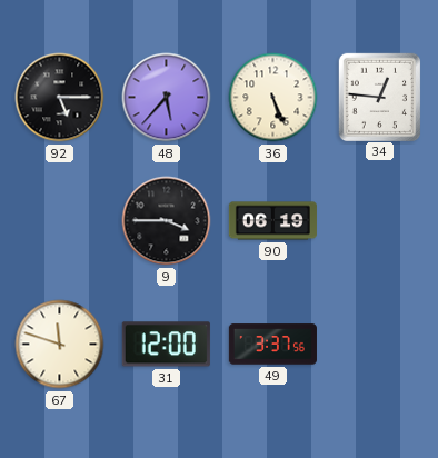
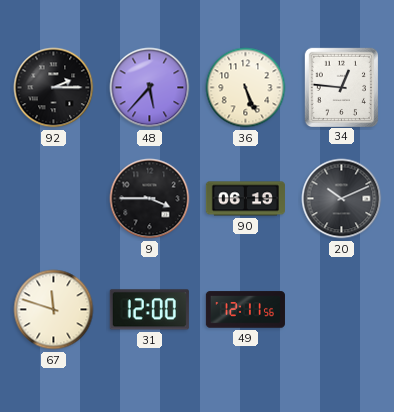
92: 5:15 -> 2:15 (54, 88)
20: none -> 10:11 (342, 199)
49: 3:37 -> 12:11 (245, 310)
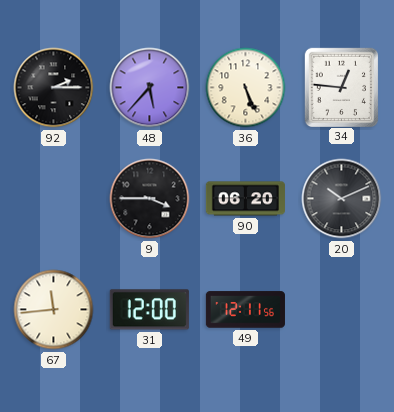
90: 06:19 -> 06:20 (245, 199)
67: 11:48 -> 11:44 (54, 310)
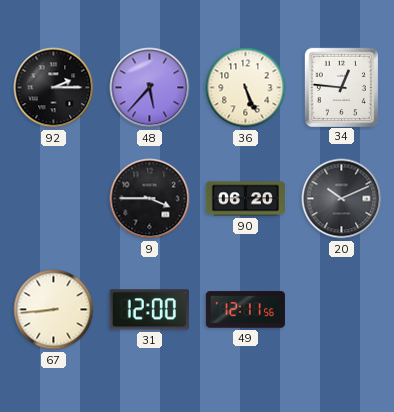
67: 11:44 -> 8:44 (54, 310)
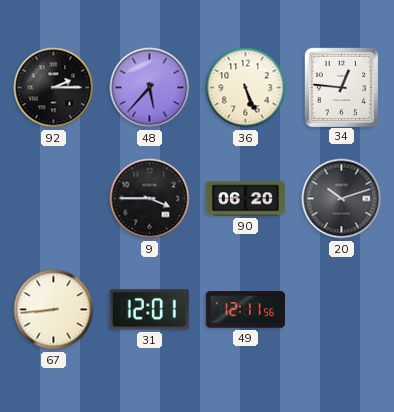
20: 10:11 -> 10:12 (342, 199)
31: 12:00 -> 12:01 (149, 310)
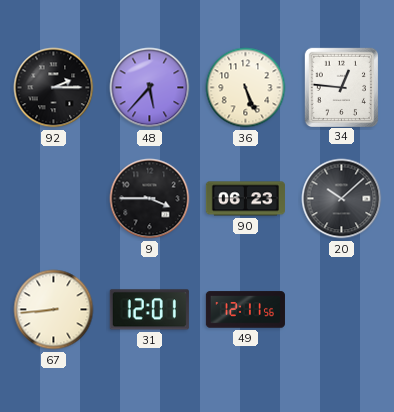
90: 06:20 -> 06:23 (245, 199)
20: 10:12 -> 10:08 (342, 199)
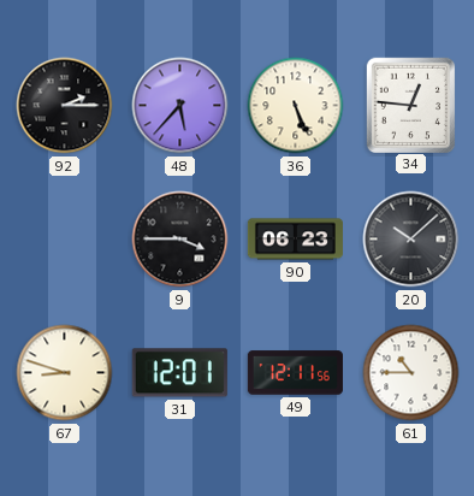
67: 8:44 -> 8:48 (65, 373)
61: none -> 10:45 (411, 373)
